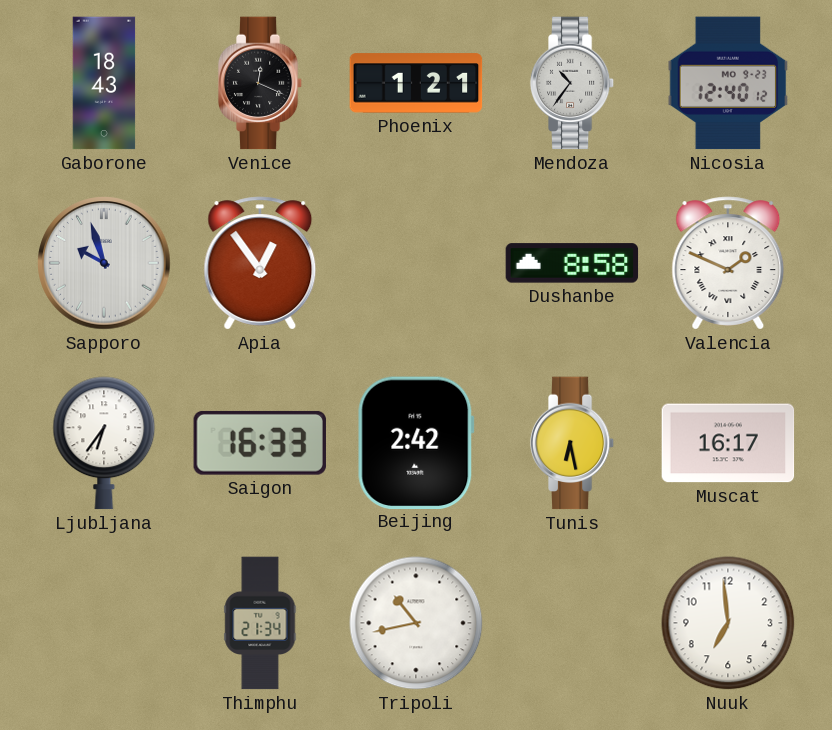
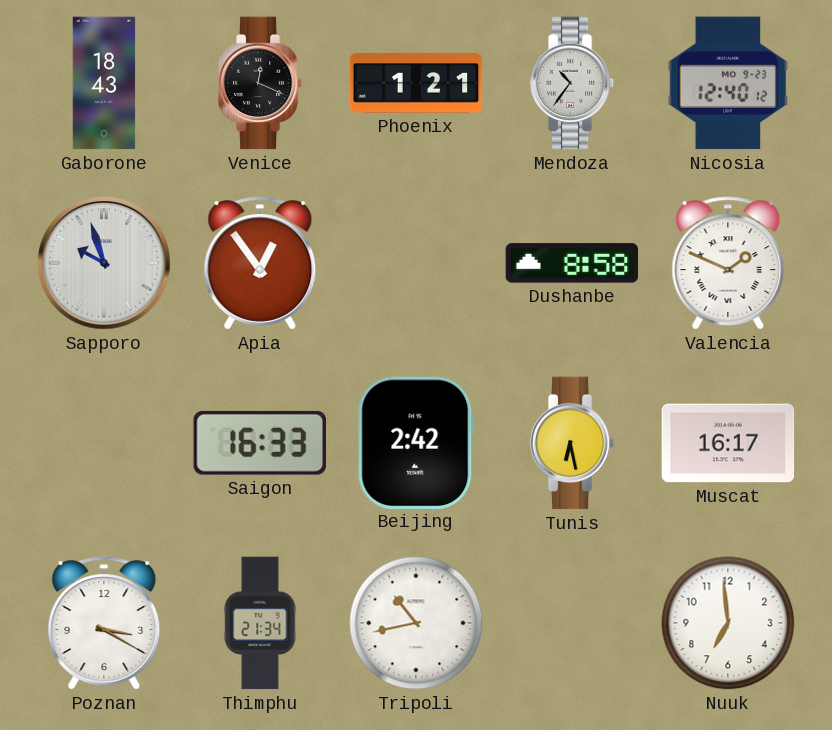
Ljubljana: 6:36 -> none (104, 443)
Poznan: none -> 3:20 (104, 623)
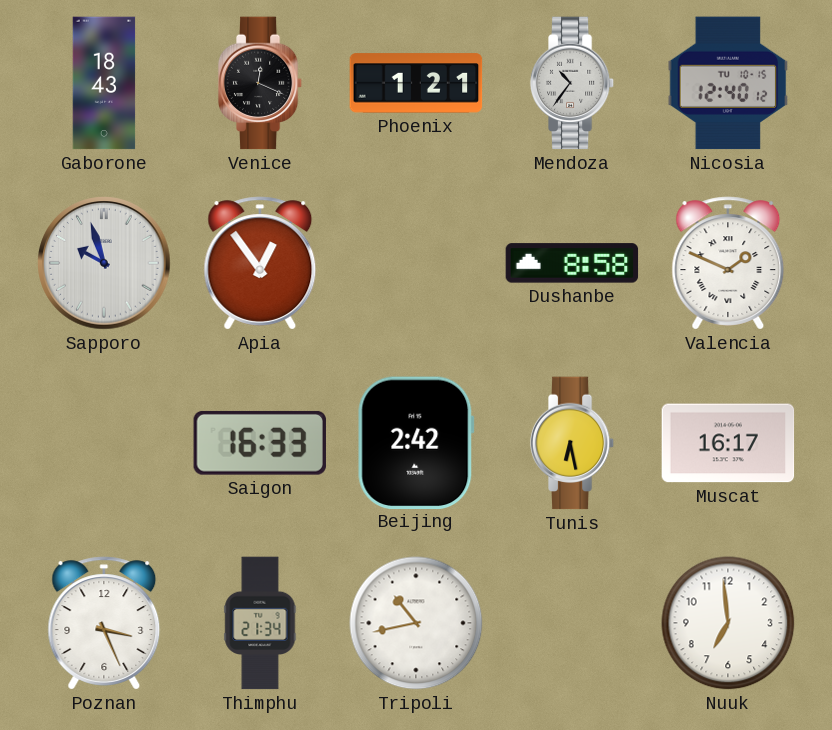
Nicosia date: MO 9-23 -> TU 10-15 (728, 83)
Poznan: 3:20 -> 3:26 (104, 623)
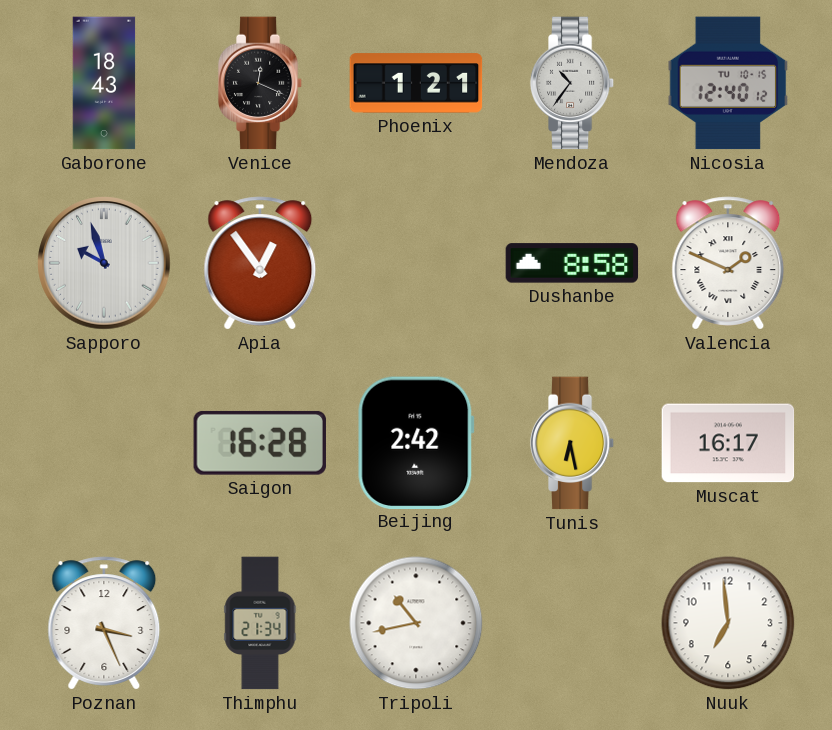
Saigon: 16:33 -> 16:28 (260, 443)
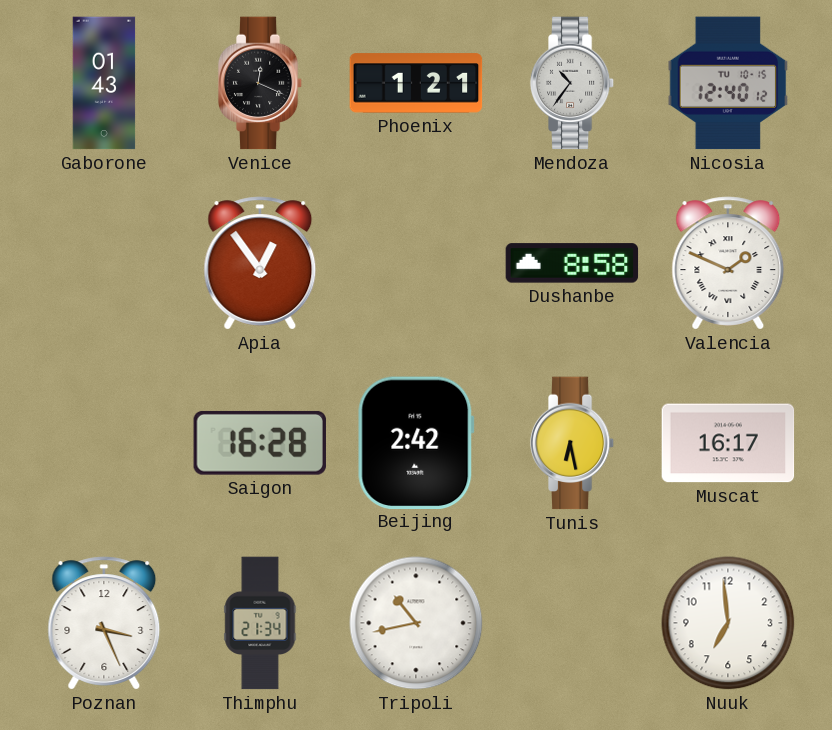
Gaborone: 18:43 -> 01:43 (104, 83)
Sapporo: 9:57 -> none (104, 263)
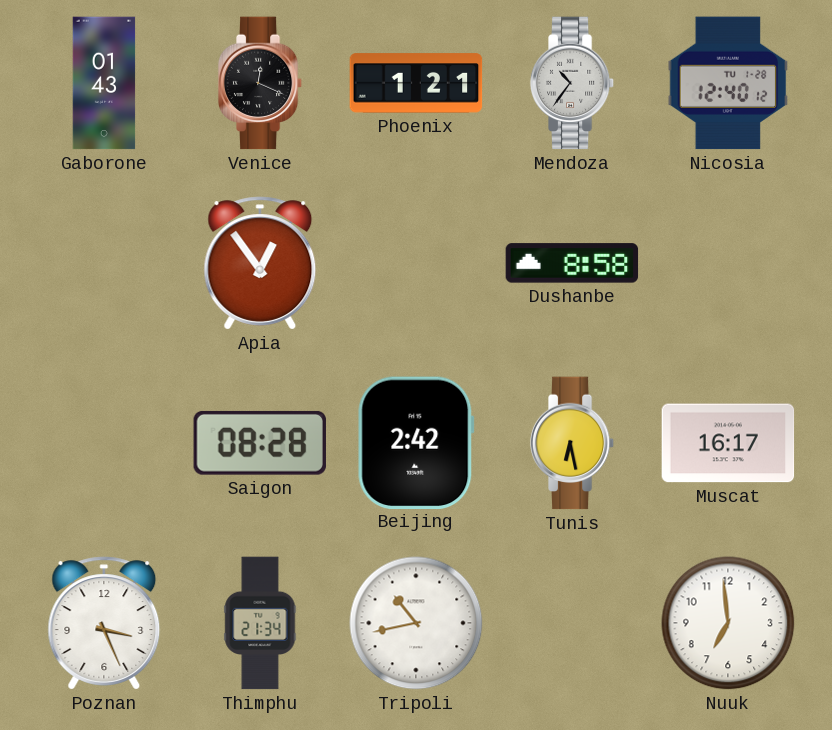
Nicosia date: TU 10-15 -> TU 1-28 (728, 83)
Valencia: 1:49 -> none (728, 263)
Saigon: 16:28 -> 08:28 (260, 443)
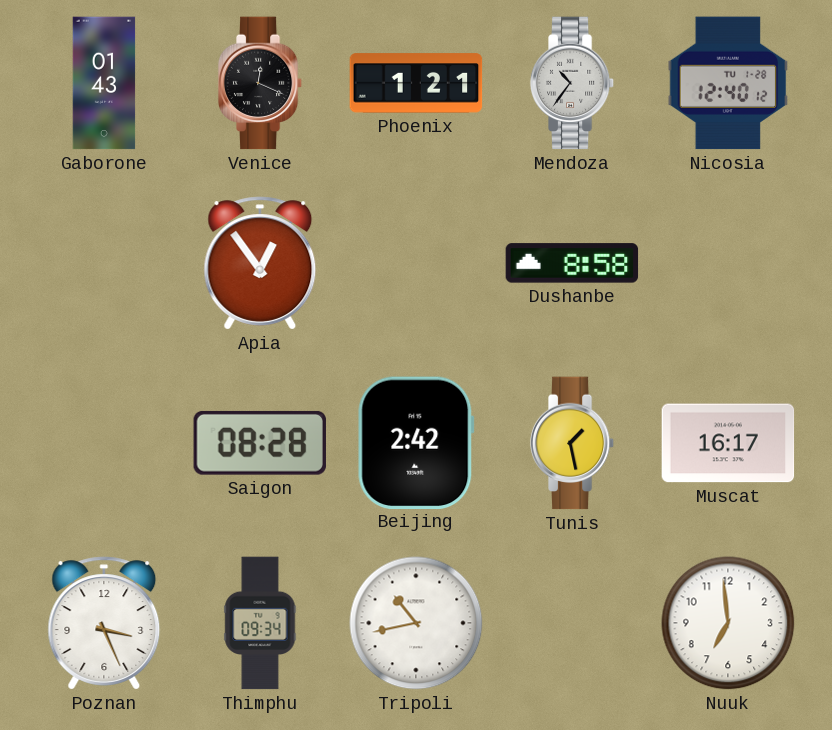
Tunis: 6:28 -> 1:28 (572, 443)
Thimphu: 21:34 -> 09:34 (260, 623)
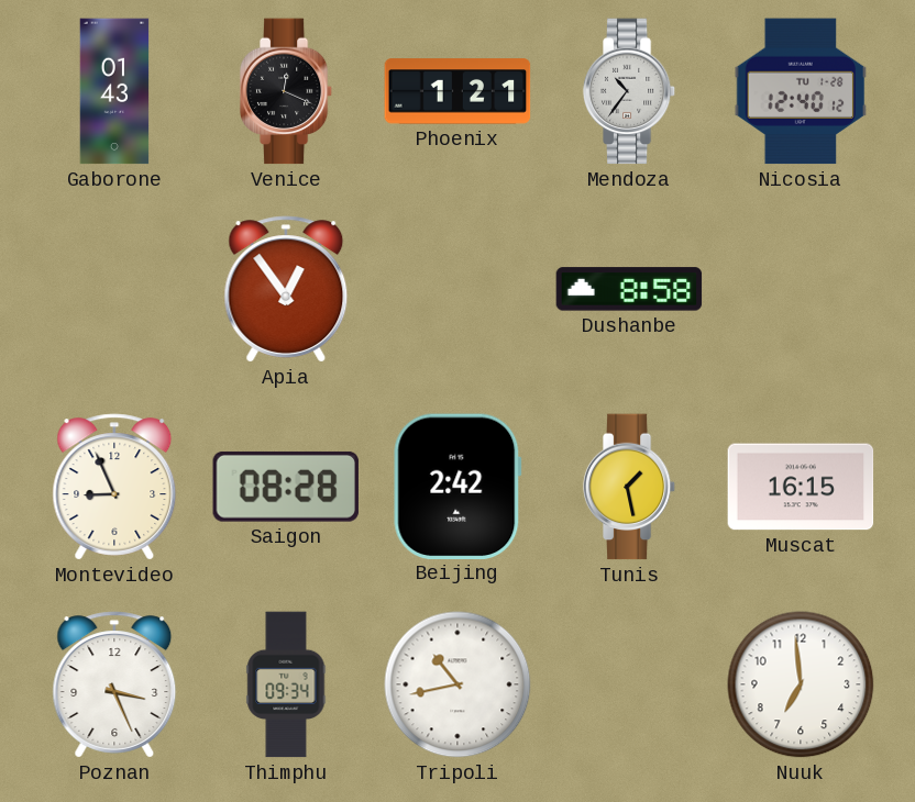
Montevideo: none -> 8:56 (114, 487)
Muscat: 16:17 -> 16:15 (801, 487)
